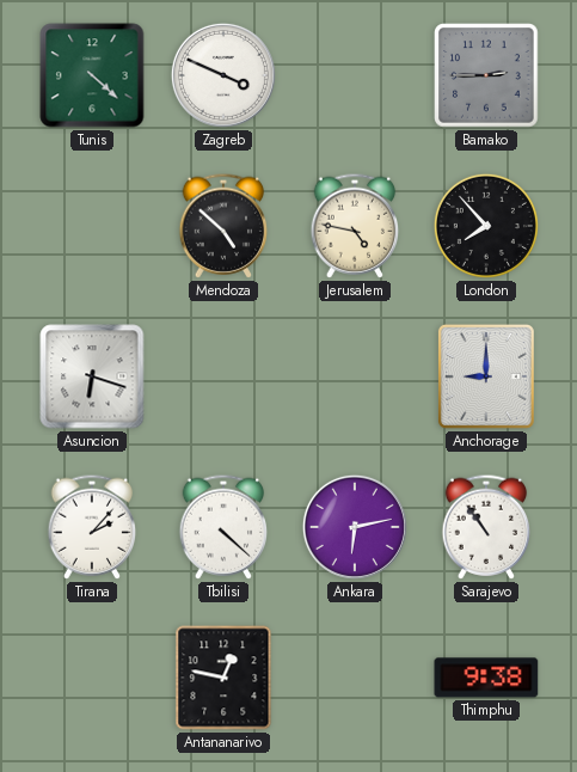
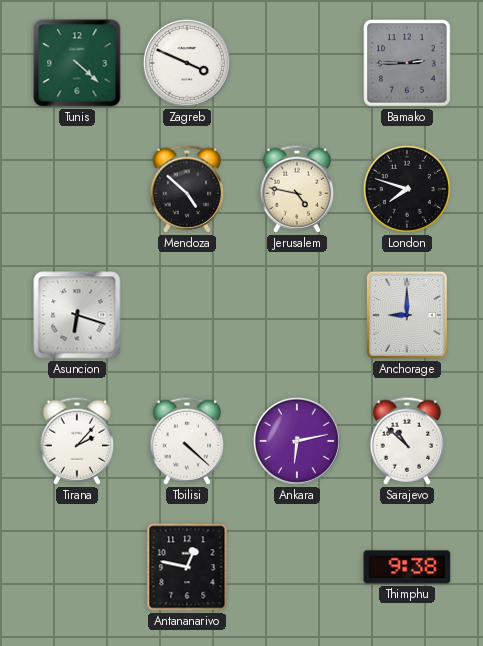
London: 7:53 -> 7:48 (407, 189)
Sarajevo: 10:54 -> 10:52 (407, 441)
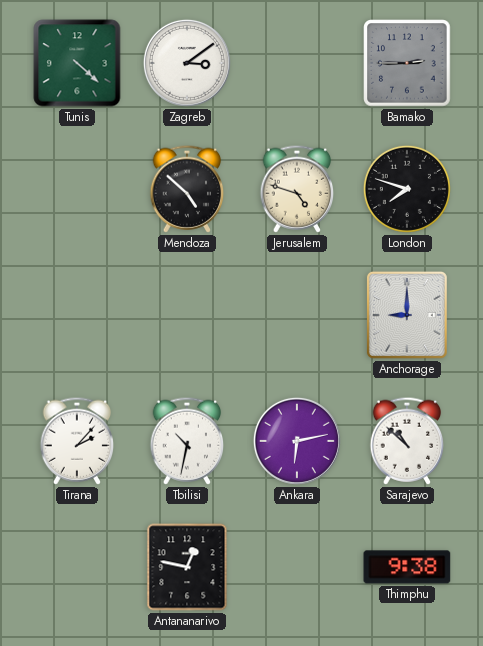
Zagreb: 3:49 -> 3:09 (187, 63)
Jerusalem: 4:47 -> 4:48 (297, 189)
Asuncion: 6:18 -> none (77, 315)
Tbilisi: 4:22 -> 10:32 (187, 441)
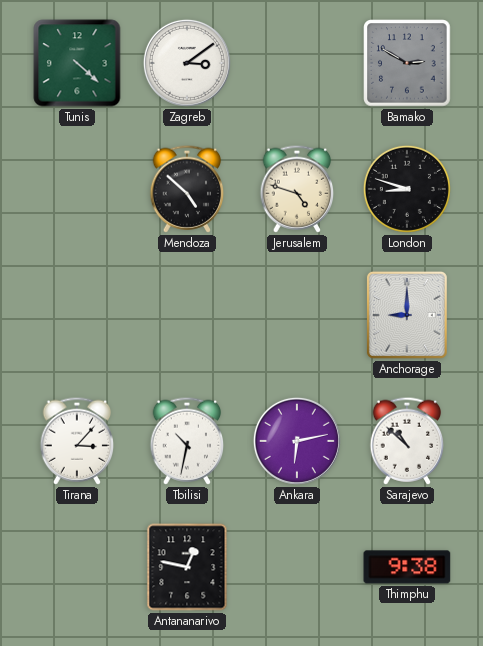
Bamako: 2:45 -> 2:50 (407, 63)
London: 7:48 -> 8:48 (407, 189)
Tirana: 2:07 -> 3:07 (77, 441)
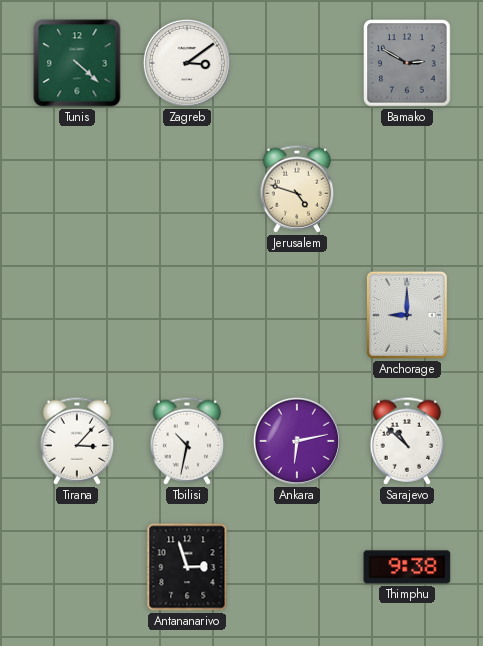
Mendoza: 4:52 -> none (187, 189)
London: 8:48 -> none (407, 189)
Antananarivo: 12:47 -> 2:57 (187, 567)
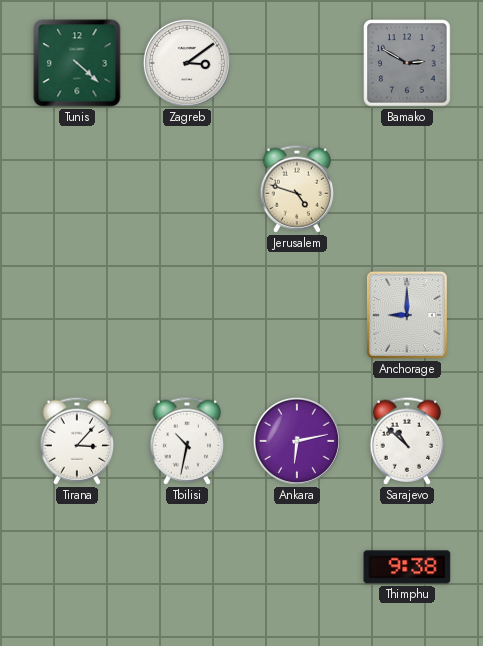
Antananarivo: 2:57 -> none (187, 567)
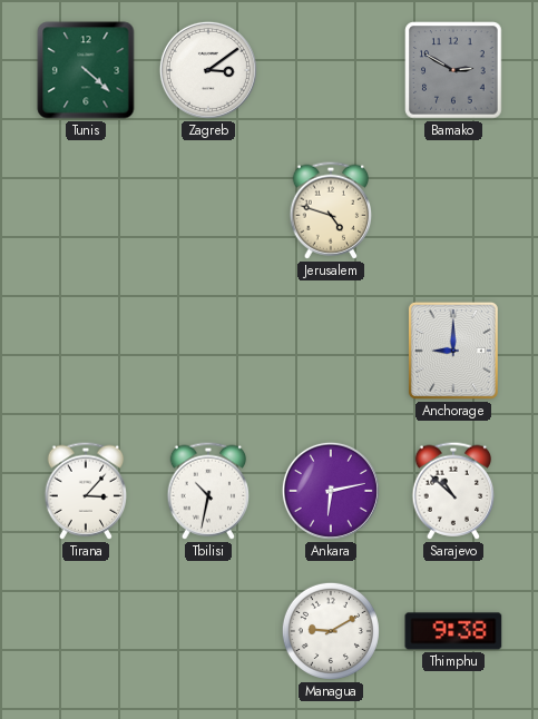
Managua: none -> 9:10 (331, 631)
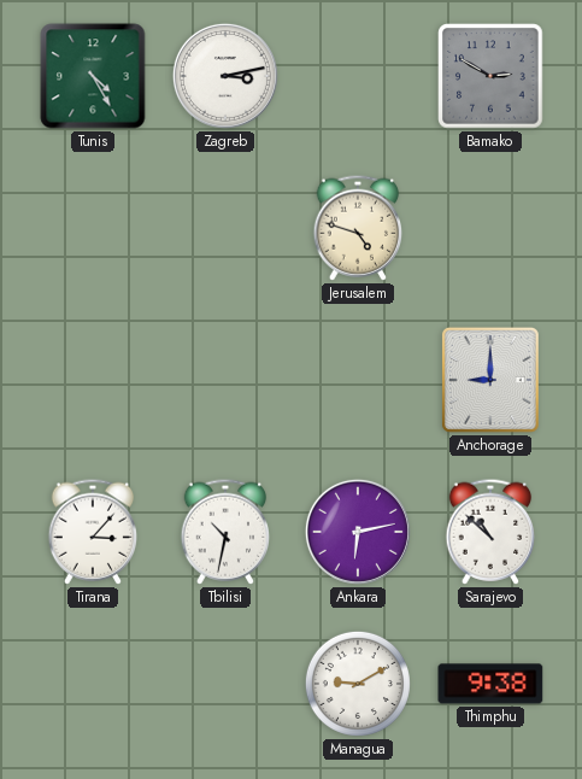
Tunis: 4:22 -> 4:25 (93, 76)
Zagreb: 3:09 -> 3:13 (225, 76)
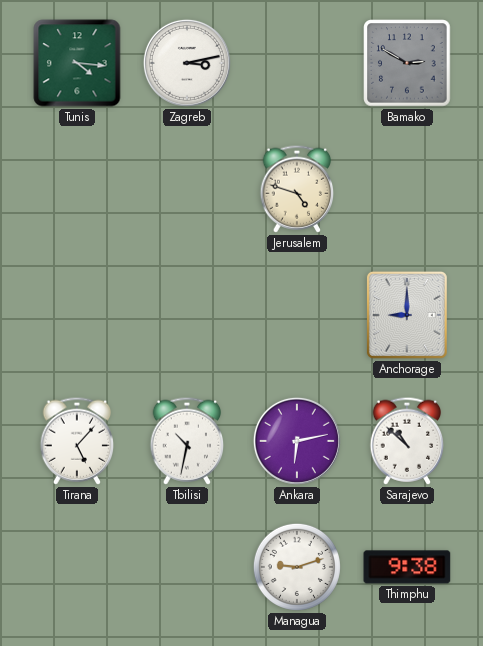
Tunis: 4:25 -> 4:16 (77, 63)
Tirana: 3:07 -> 5:07 (77, 441)
Managua: 9:10 -> 9:12 (297, 567)
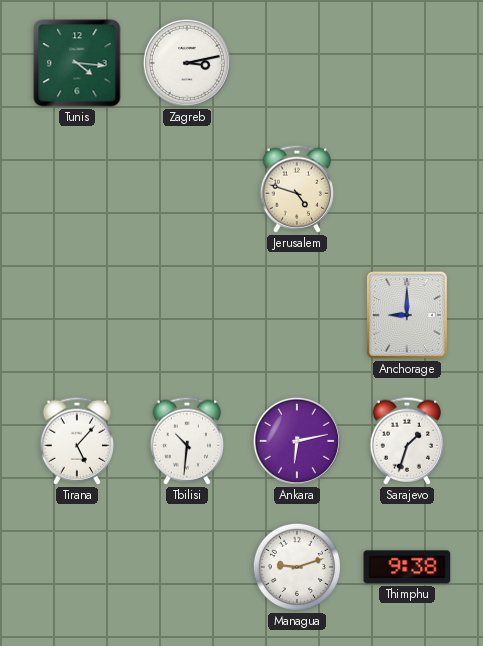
Bamako: 2:50 -> none (407, 63)
Tbilisi: 10:32 -> 10:31 (187, 441)
Sarajevo: 10:52 -> 1:33 (407, 441)
